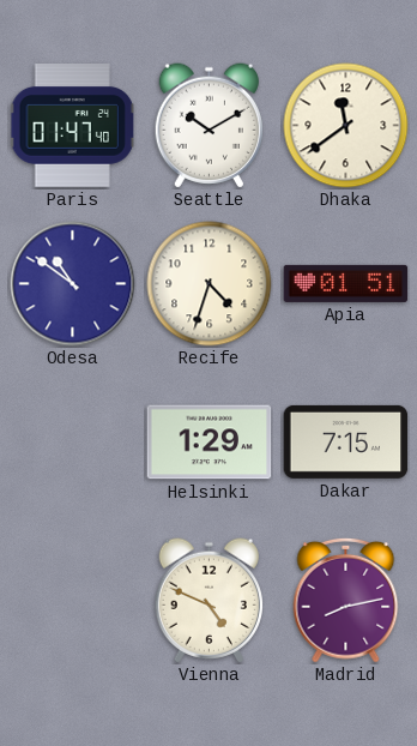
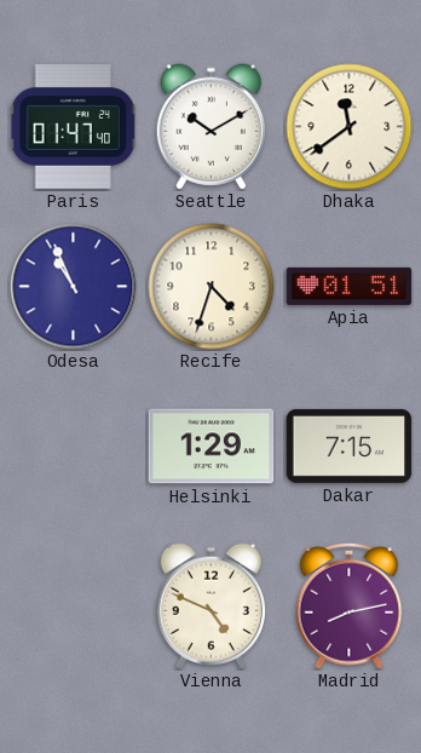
Odesa: 10:51 -> 10:56 (74, 287)
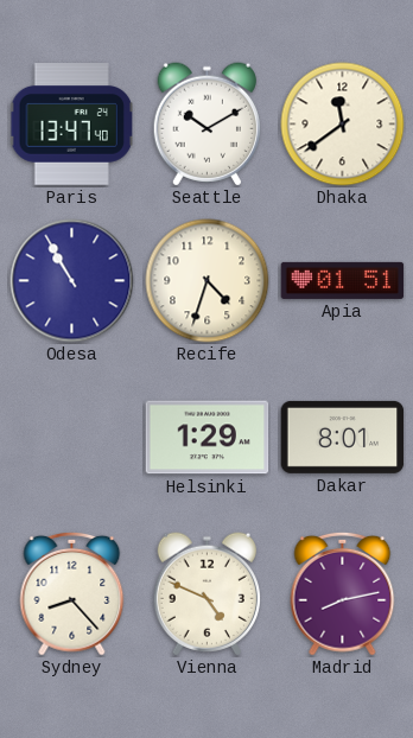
Paris: 01:47 -> 13:47 (72, 125)
Odesa: 10:56 -> 10:55 (72, 281)
Dakar: 7:15 -> 8:01 (343, 437)
Sydney: none -> 8:23 (72, 593)
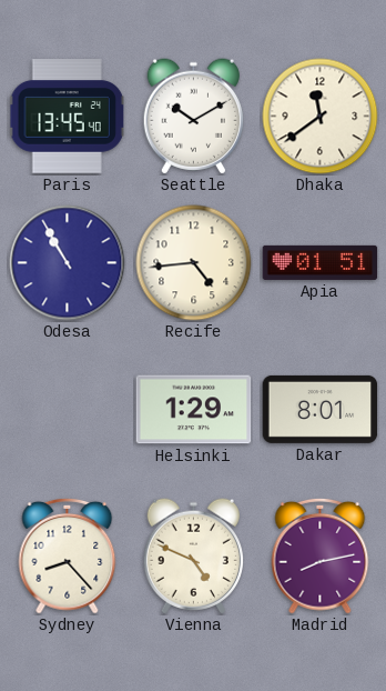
Paris: 13:47 -> 13:45 (68, 117)
Recife: 4:33 -> 4:44 (194, 263)
